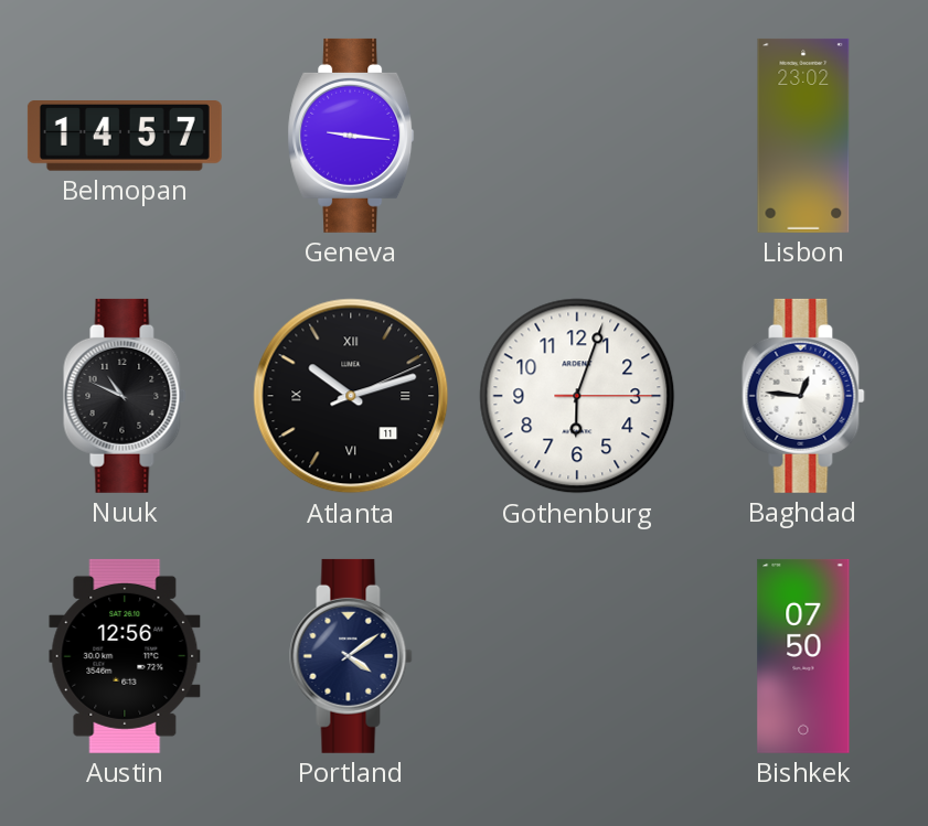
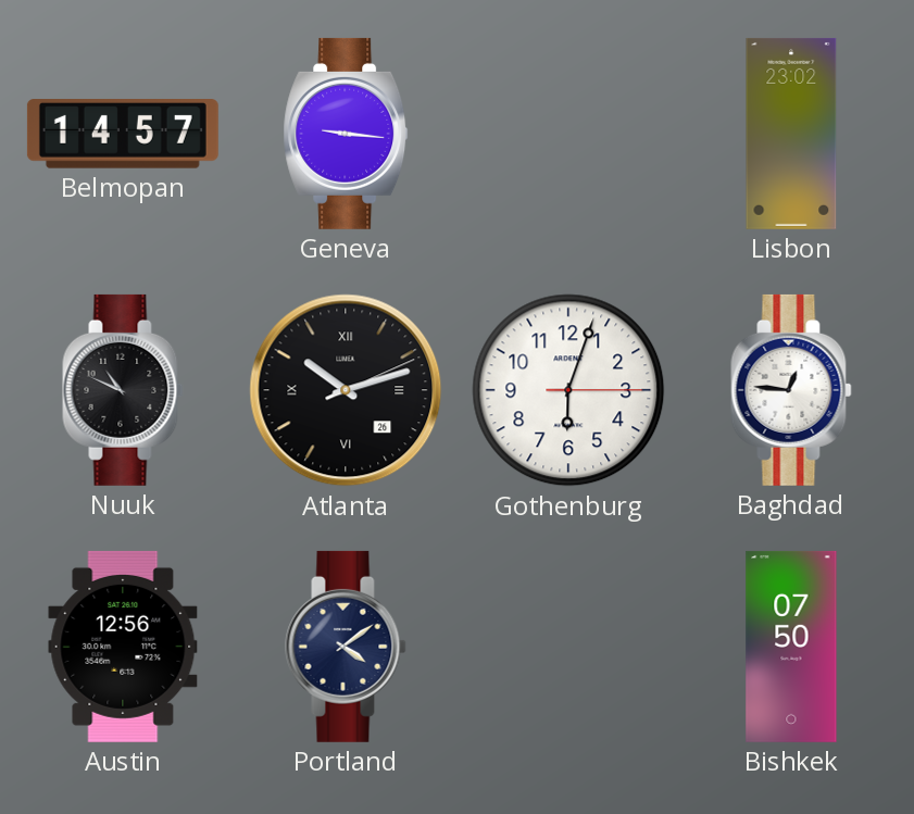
Atlanta date: 11 -> 26 (346, 390)
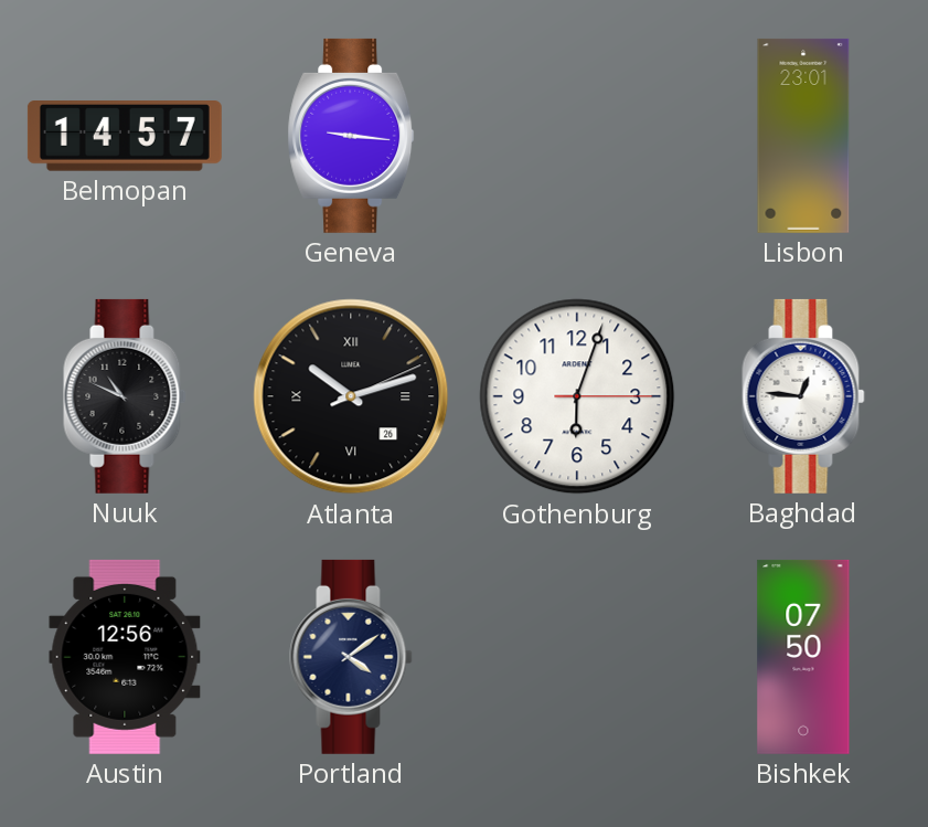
Lisbon: 23:02 -> 23:01 (803, 136)
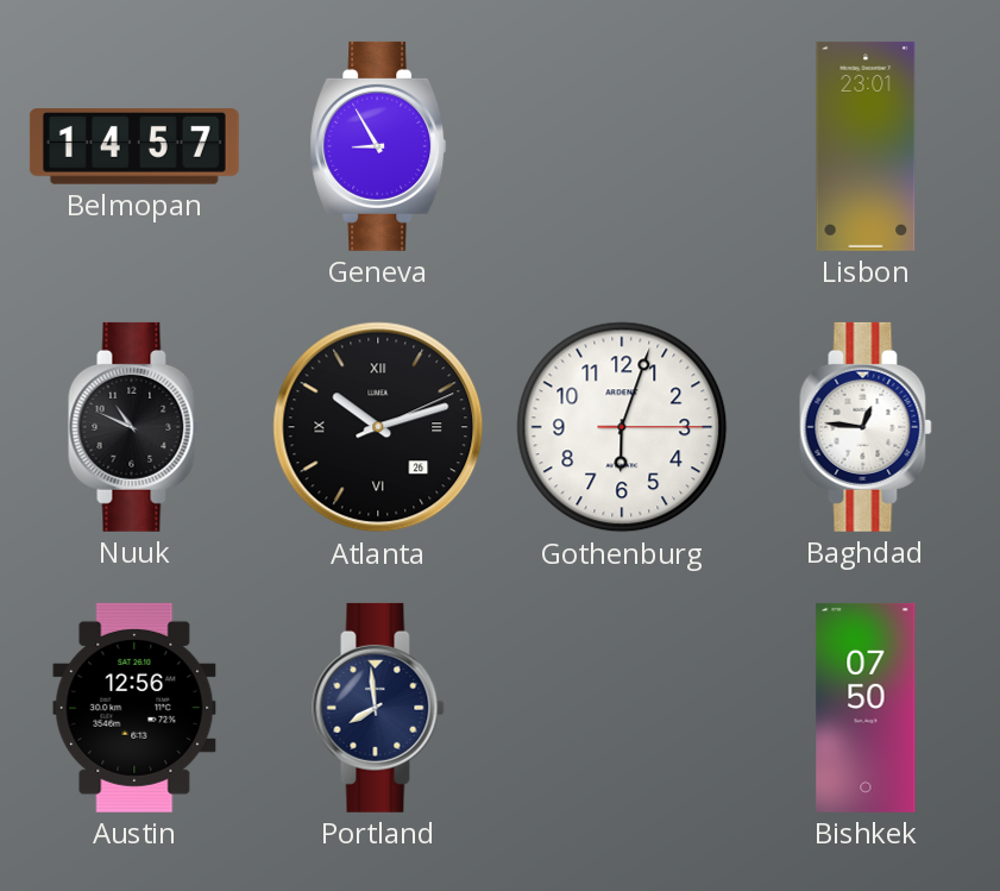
Geneva: 9:16 -> 8:55 (378, 146)
Portland: 4:09 -> 7:59 (378, 708)
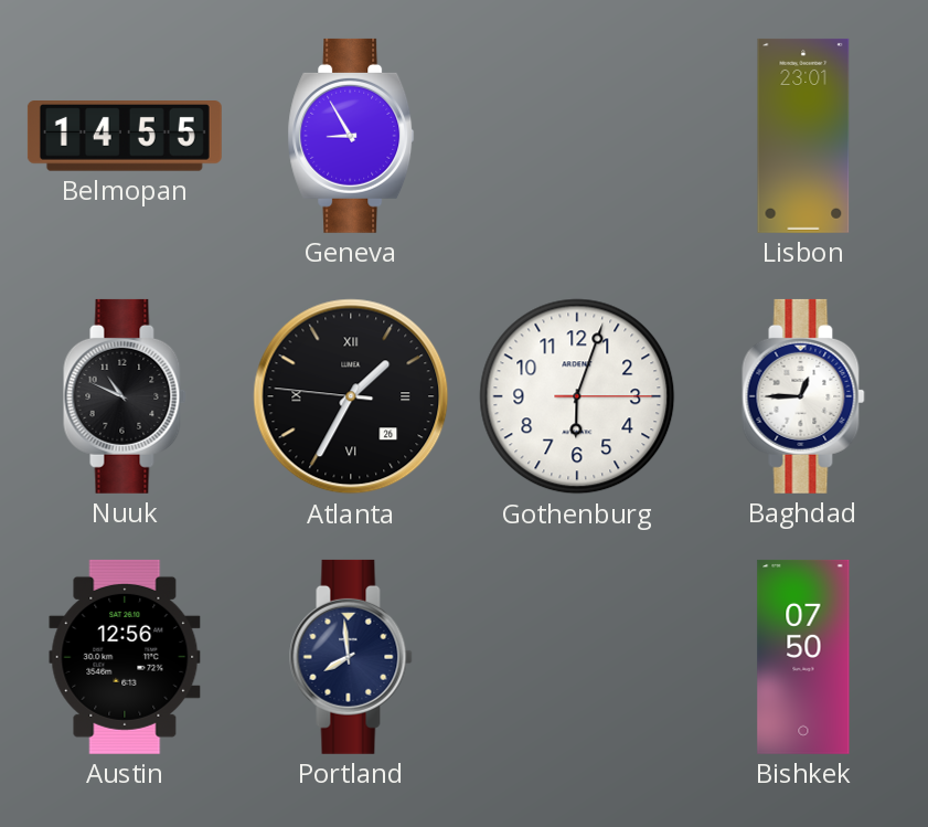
Belmopan: 14:57 -> 14:55 (125, 137)
Atlanta: 10:12 -> 1:34 (351, 396)
Baghdad: 12:46 -> 12:45 (803, 396)
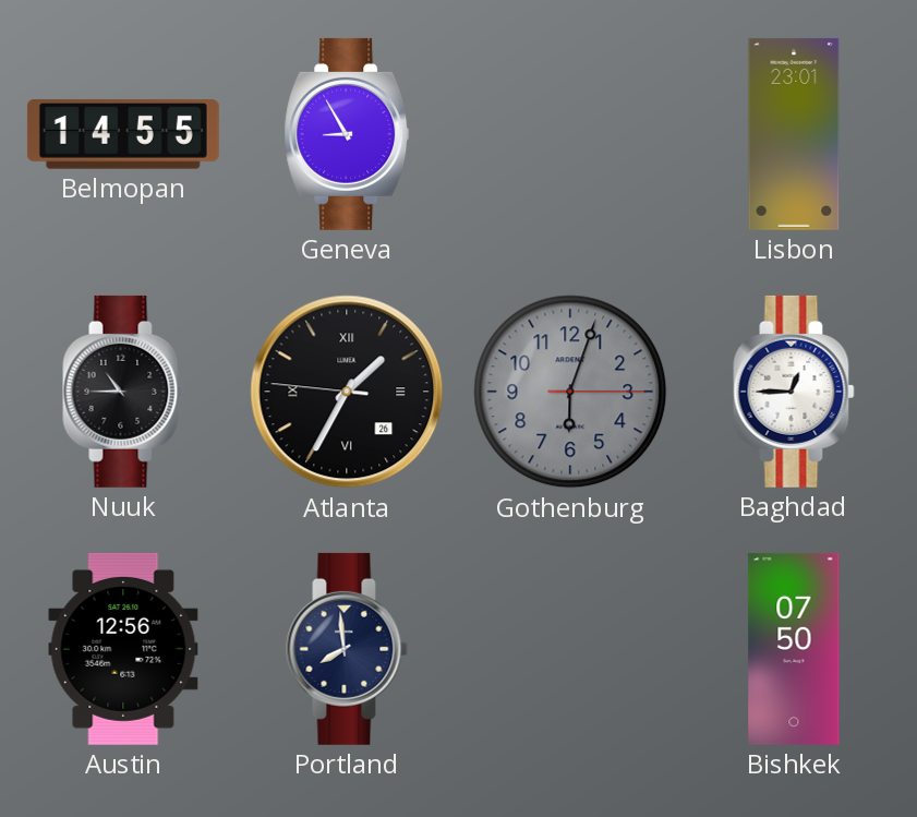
Nuuk: 10:49 -> 10:45 (123, 392)
Gothenburg dial: white -> grey (570, 392)
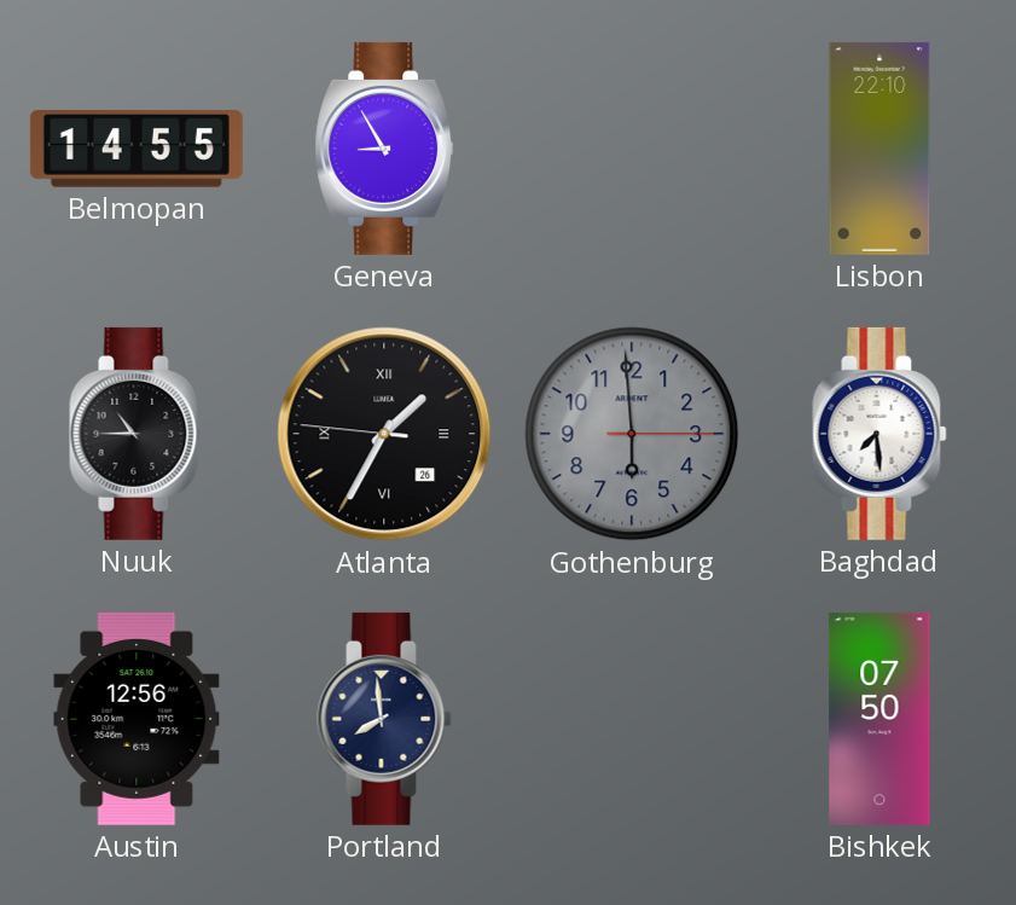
Lisbon: 23:01 -> 22:10 (879, 149)
Gothenburg: 6:03 -> 5:59 (632, 434)
Baghdad: 12:45 -> 7:29 (879, 434)
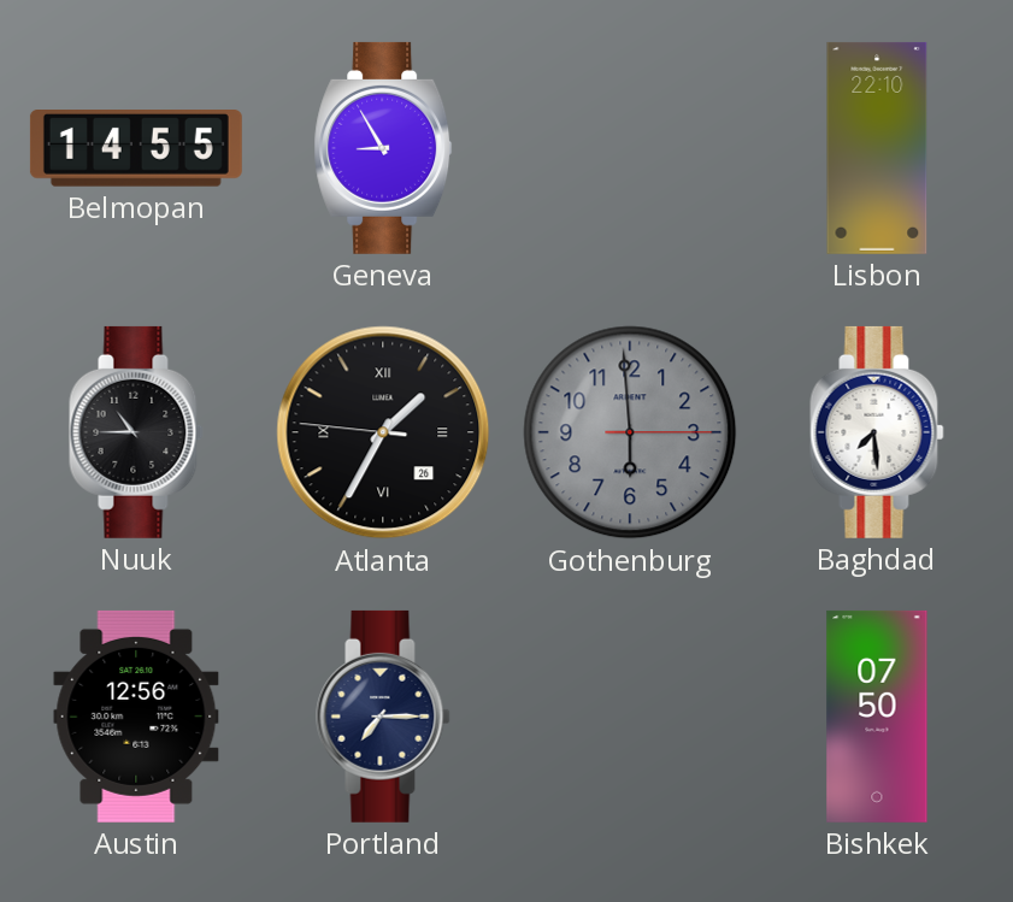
Portland: 7:59 -> 7:15 (383, 717)
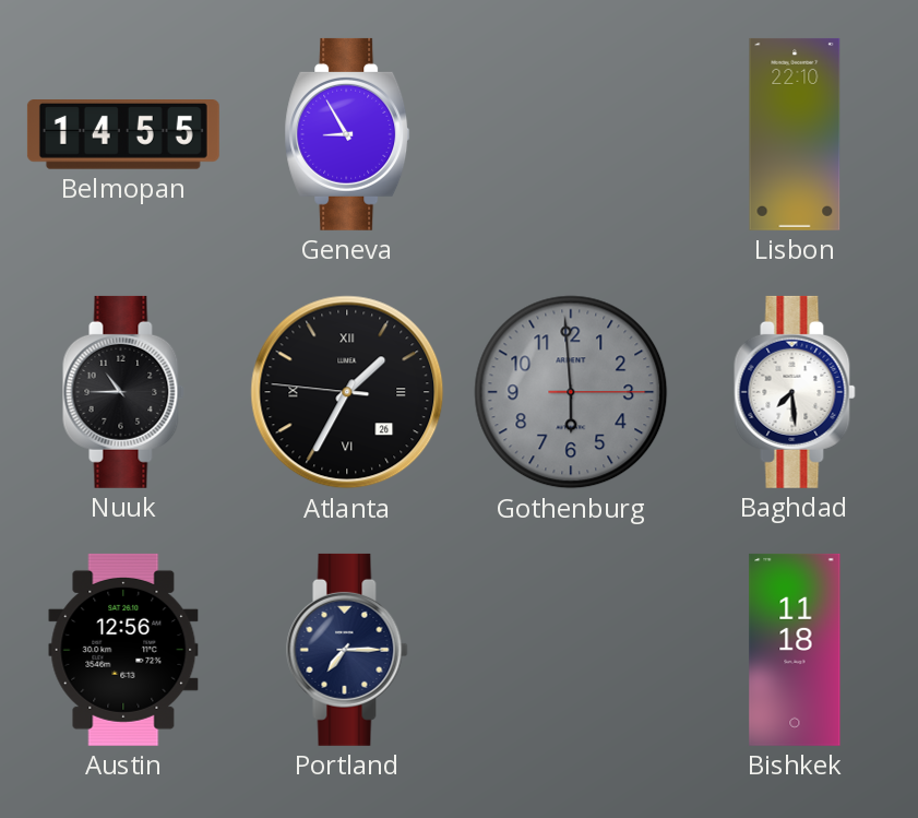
Bishkek: 07:50 -> 11:18 (795, 650)
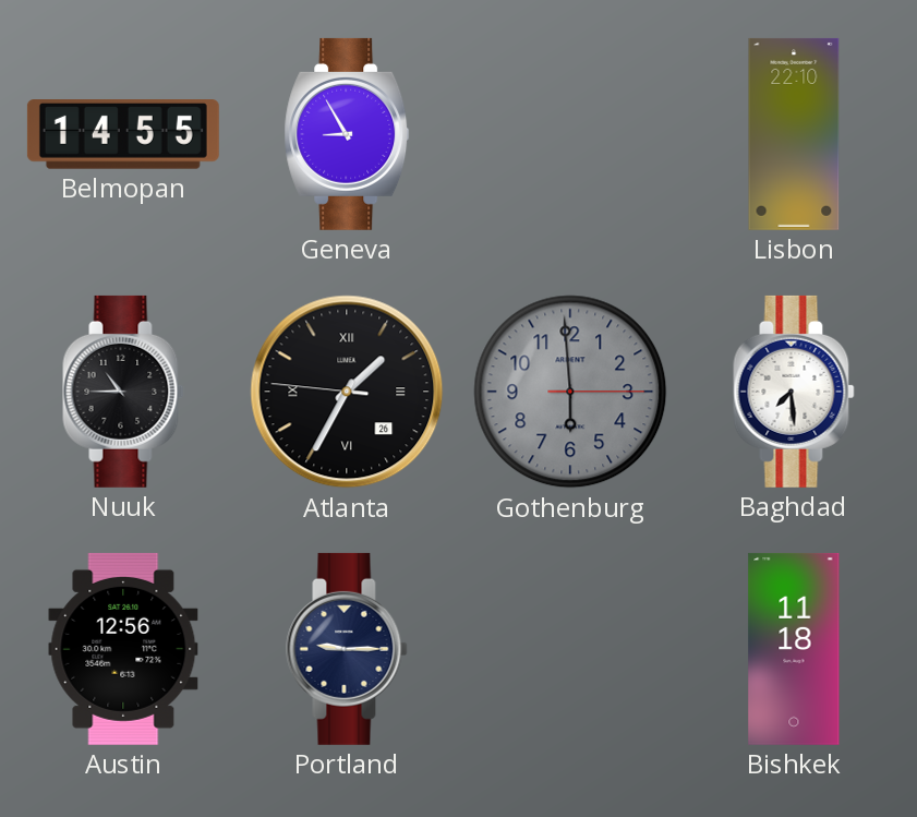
Portland: 7:15 -> 9:15 (347, 649)
